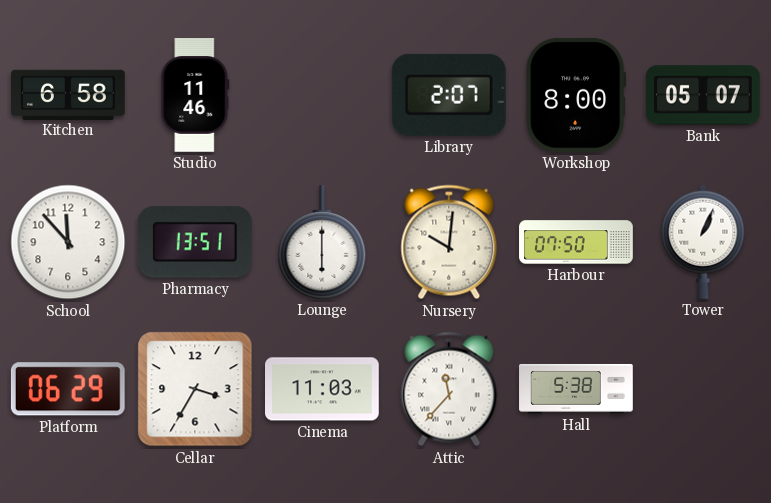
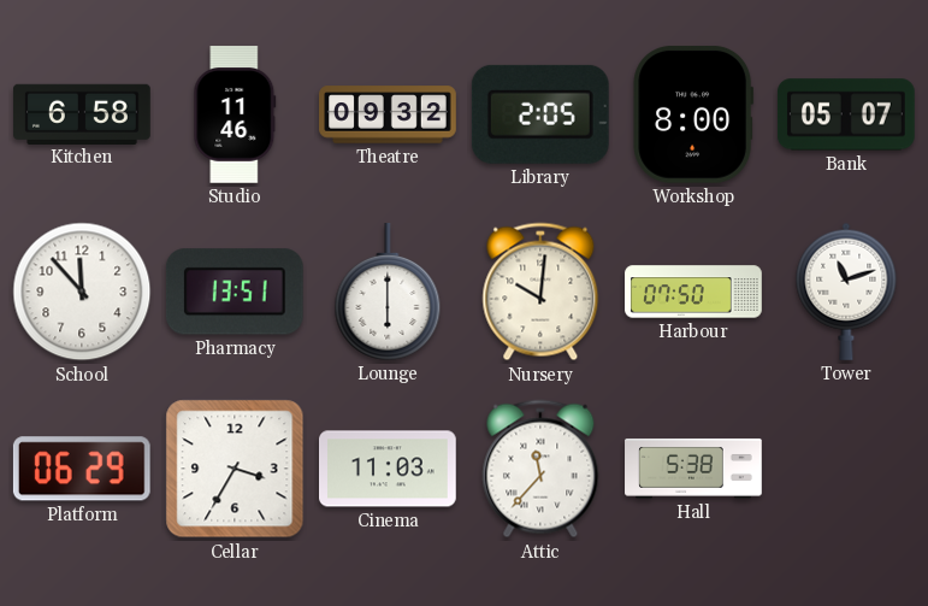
Theatre: none -> 09:32 (388, 114)
Library: 2:07 -> 2:05 (540, 114)
Tower: 1:04 -> 11:12 (846, 292)
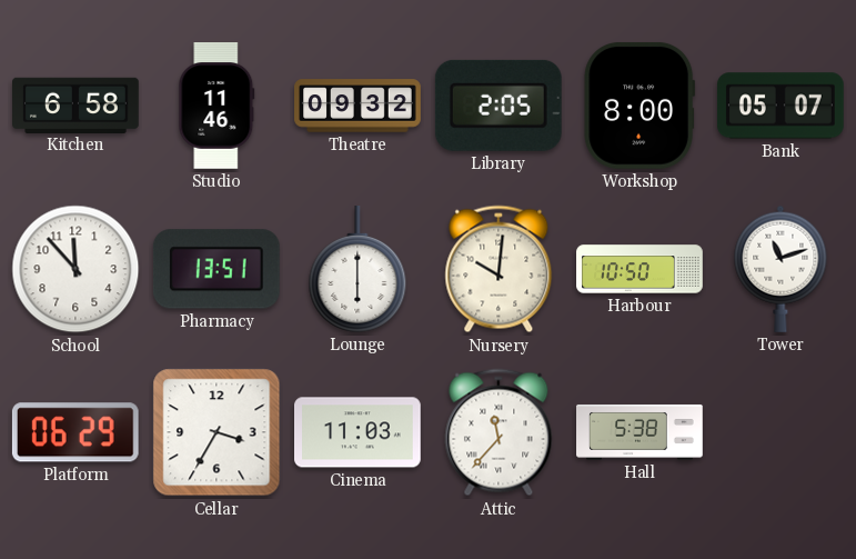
Harbour: 07:50 -> 10:50 (640, 269)
